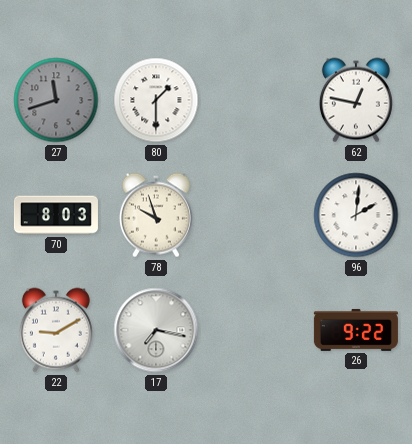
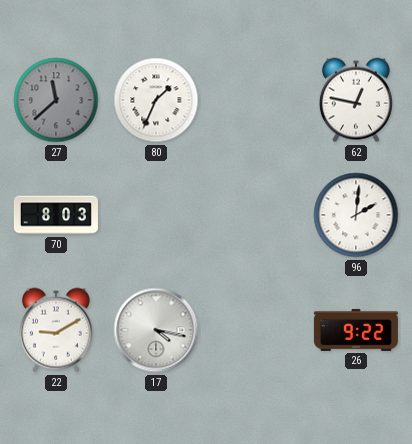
27: 11:42 -> 11:38 (56, 100)
80: 1:30 -> 1:34 (156, 100)
78: 9:57 -> none (156, 215)
17: 7:17 -> 4:17 (156, 330)
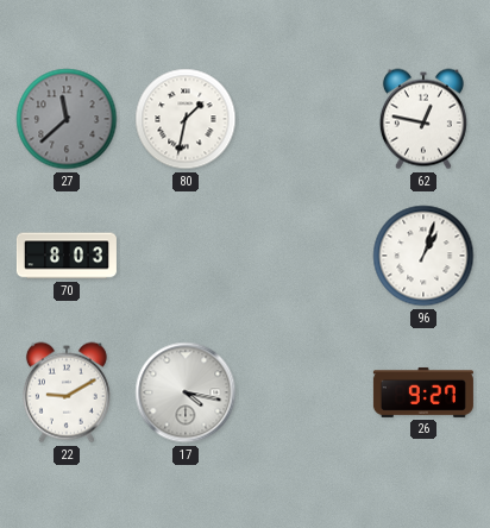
80: 1:34 -> 1:32 (186, 119)
96: 2:01 -> 1:03 (423, 256)
26: 9:22 -> 9:27 (423, 392)
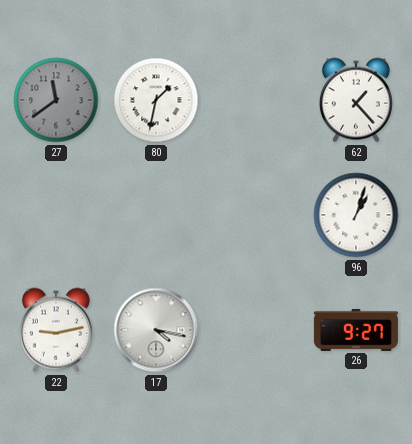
27: 11:38 -> 11:39 (56, 100)
62: 12:47 -> 1:23 (356, 100)
70: 8:03 -> none (67, 256)
22: 9:10 -> 9:13 (56, 330)
